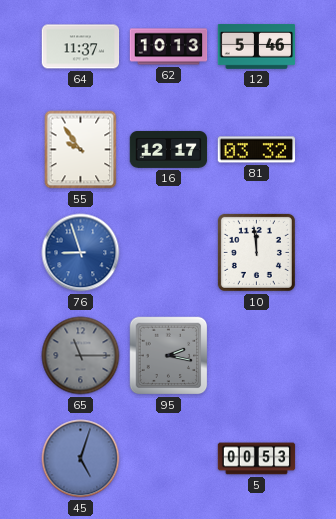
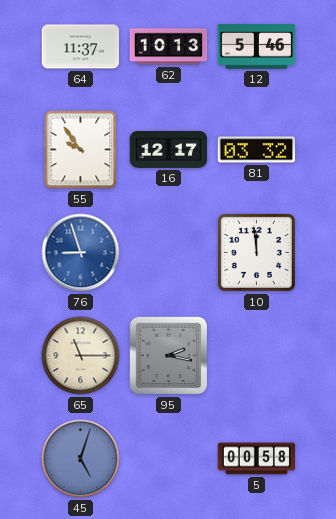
65 dial: grey -> cream (81, 356)
5: 00:53 -> 00:58 (257, 459)
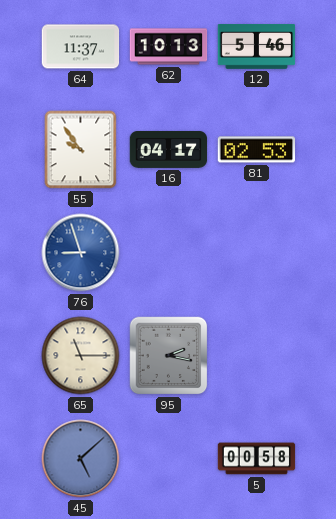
16: 12:17 -> 04:17 (169, 149)
81: 03:32 -> 02:53 (257, 150)
10: 11:59 -> none (256, 252)
45: 5:03 -> 5:08 (81, 459)
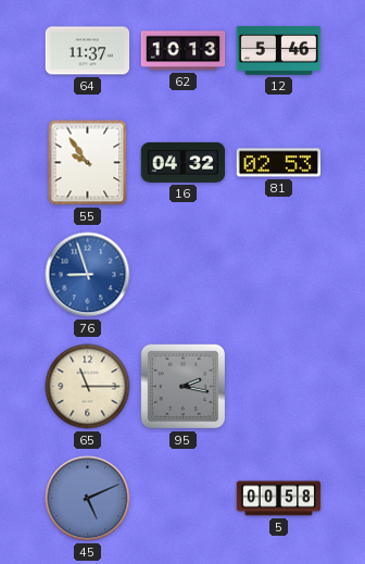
16: 04:17 -> 04:32 (184, 162)
45: 5:08 -> 5:11 (88, 499)
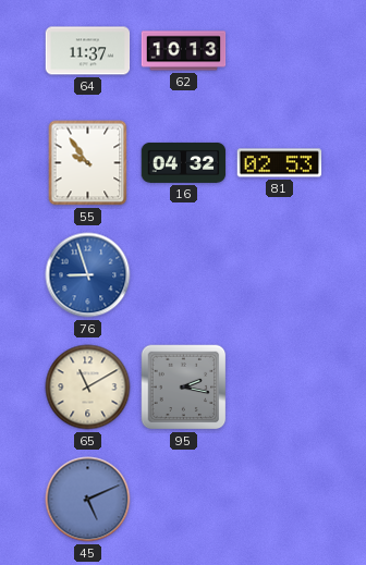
12: 5:46 -> none (279, 51)
65: 11:15 -> 11:10 (88, 388)
5: 00:58 -> none (279, 499)
